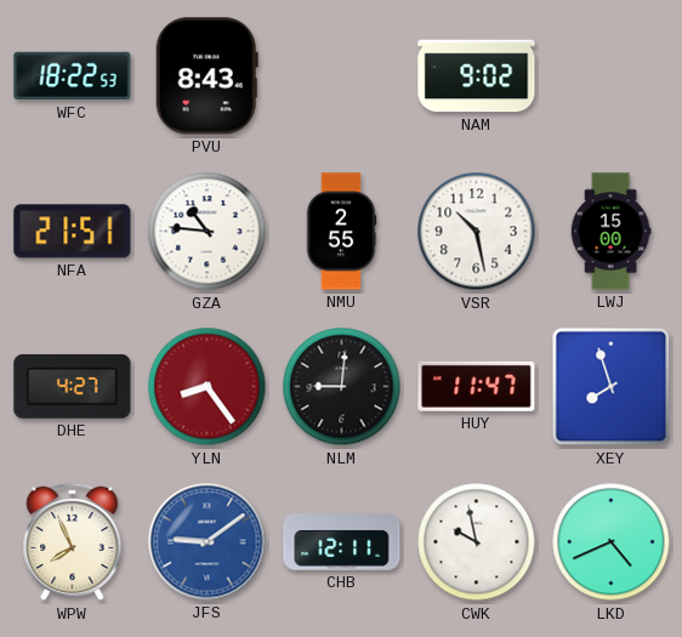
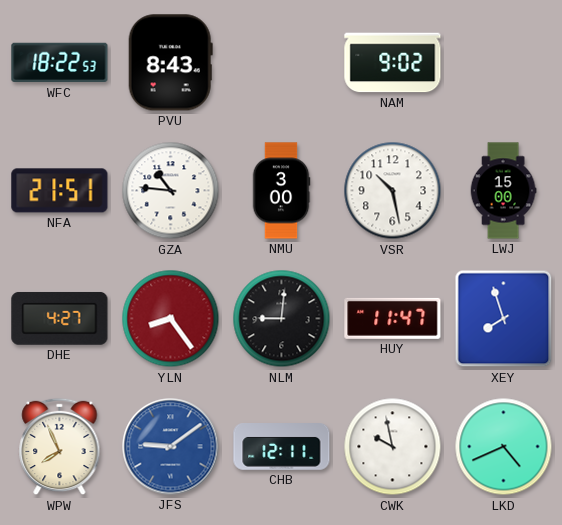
NMU: 2:55 -> 3:00 (281, 191)
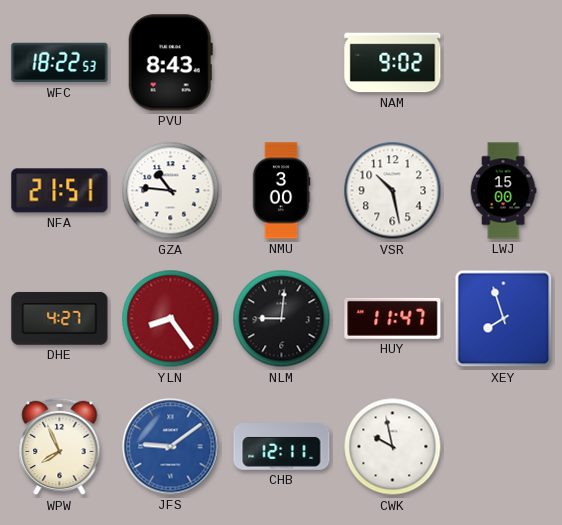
LKD: 4:41 -> none (504, 447)
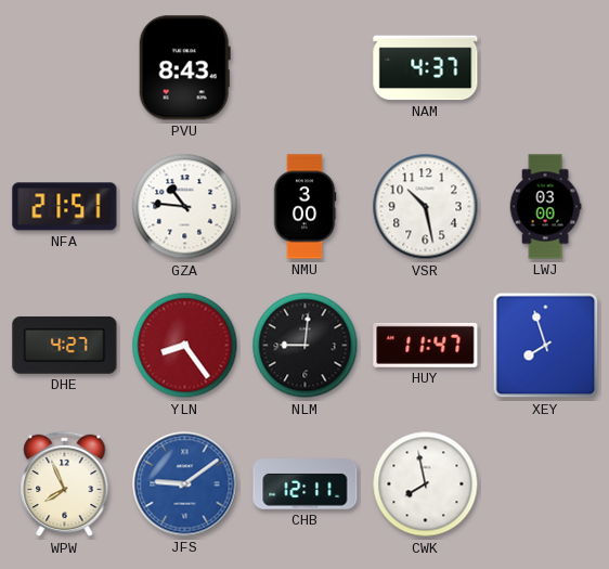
WFC: 18:22 -> none (60, 63)
NAM: 9:02 -> 4:37 (426, 68)
LWJ: 15:00 -> 03:00 (545, 207)
CWK: 9:58 -> 7:58 (426, 484)
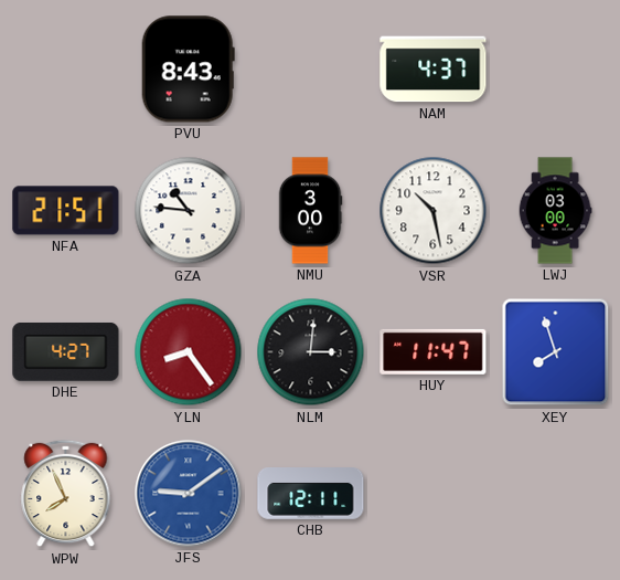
NLM: 9:01 -> 3:01 (311, 352)
CWK: 7:58 -> none (426, 484)
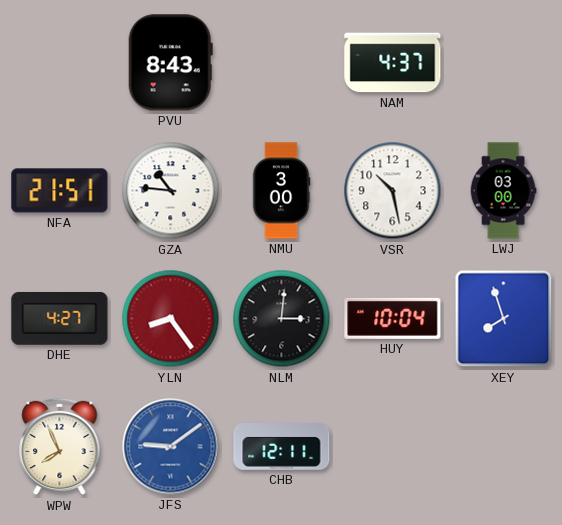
HUY: 11:47 -> 10:04 (393, 318)
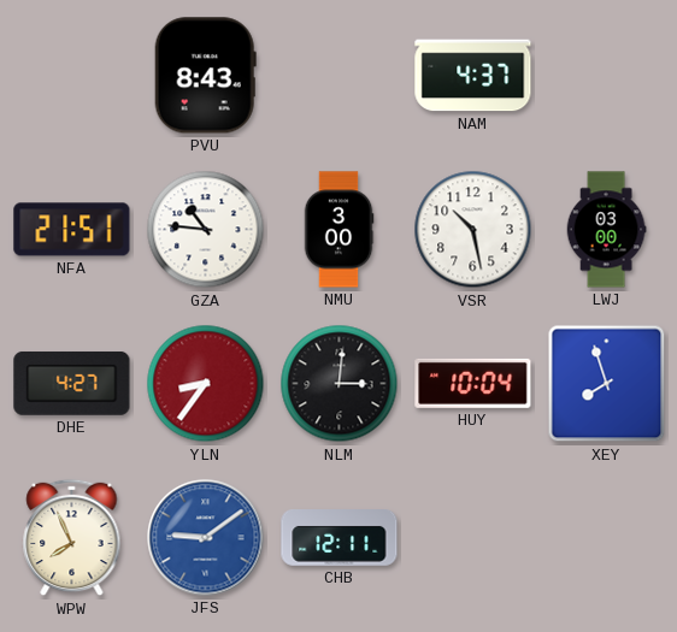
YLN: 8:24 -> 8:36 (206, 384)
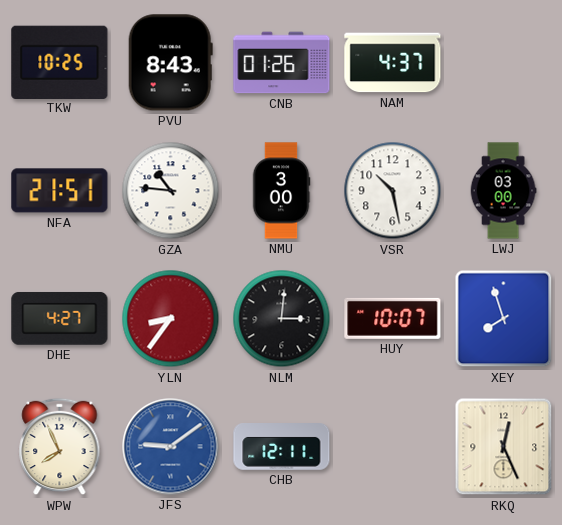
TKW: none -> 10:25 (60, 62)
CNB: none -> 01:26 (282, 63)
HUY: 10:04 -> 10:07 (393, 318)
RKQ: none -> 12:26 (504, 447)
